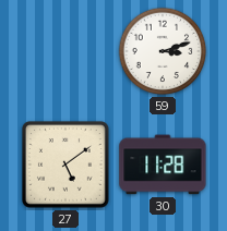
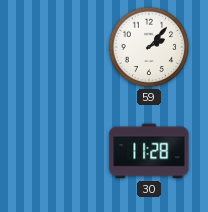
59: 3:12 -> 2:07 (149, 47)
27: 5:09 -> none (65, 165)
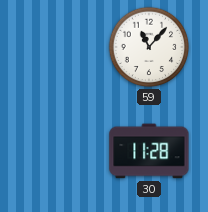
59: 2:07 -> 11:07 (149, 47)
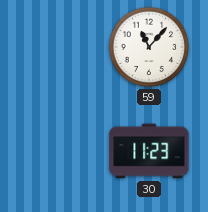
30: 11:28 -> 11:23 (149, 151)
